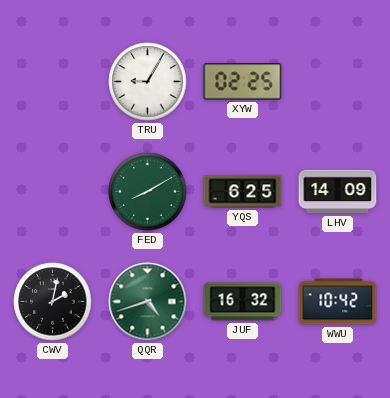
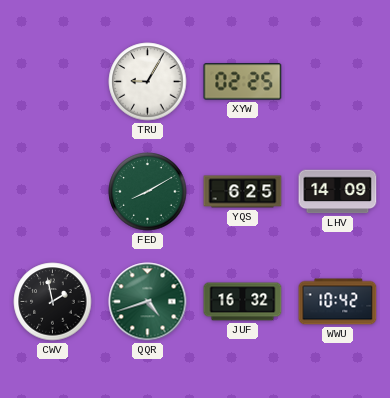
CWV: 2:02 -> 1:58 (53, 302)
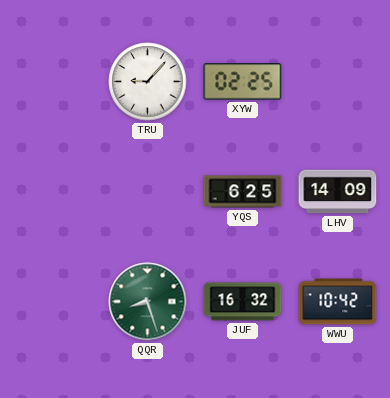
TRU: 9:05 -> 9:07 (148, 82)
FED: 8:10 -> none (148, 192)
CWV: 1:58 -> none (53, 302)
QQR: 4:42 -> 8:27 (148, 302)
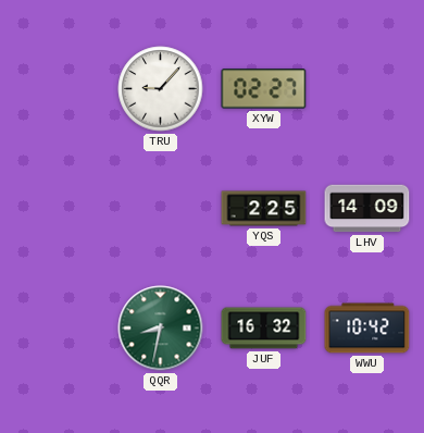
XYW: 02:25 -> 02:27 (264, 89)
YQS: 6:25 -> 2:25 (264, 209)
QQR: 8:27 -> 8:32 (161, 329)
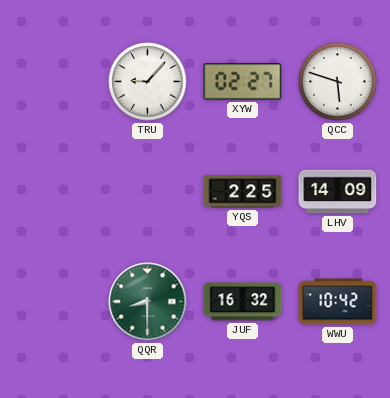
QCC: none -> 5:48 (338, 82)
QQR: 8:32 -> 8:30 (148, 302)
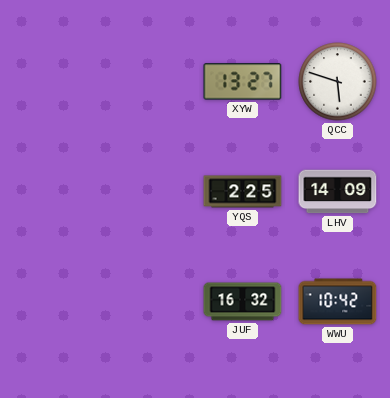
TRU: 9:07 -> none (148, 82)
XYW: 02:27 -> 13:27 (243, 82)
QQR: 8:30 -> none (148, 302)
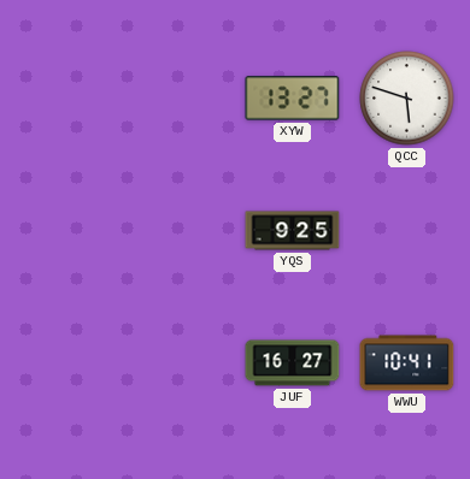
YQS: 2:25 -> 9:25 (293, 231)
LHV: 14:09 -> none (338, 192)
JUF: 16:32 -> 16:27 (293, 363)
WWU: 10:42 -> 10:41 (407, 363)
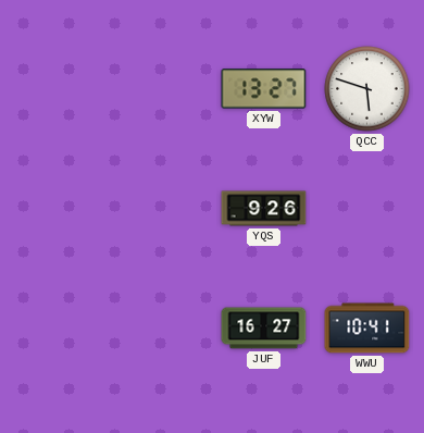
YQS: 9:25 -> 9:26 (264, 209)
